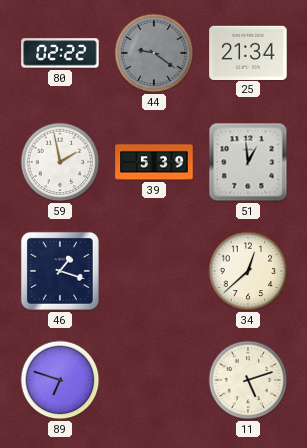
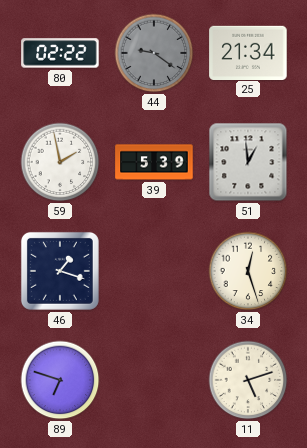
34: 12:38 -> 12:27 (248, 271)
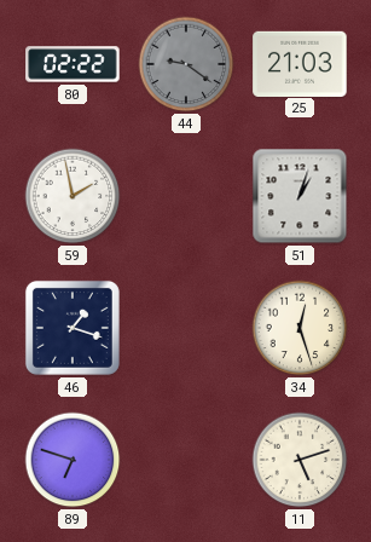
25: 21:34 -> 21:03 (300, 63)
39: 5:39 -> none (154, 162)
51: 12:59 -> 1:03 (300, 196)
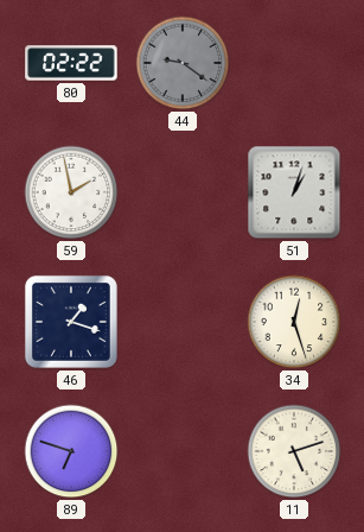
25: 21:03 -> none (300, 63)
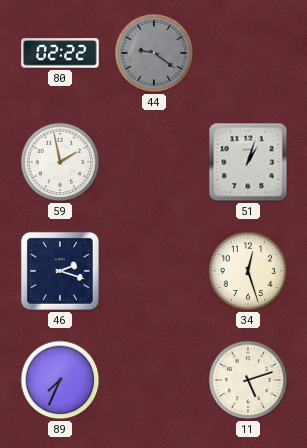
46: 1:18 -> 2:18 (60, 271)
89: 6:48 -> 7:34 (60, 380)
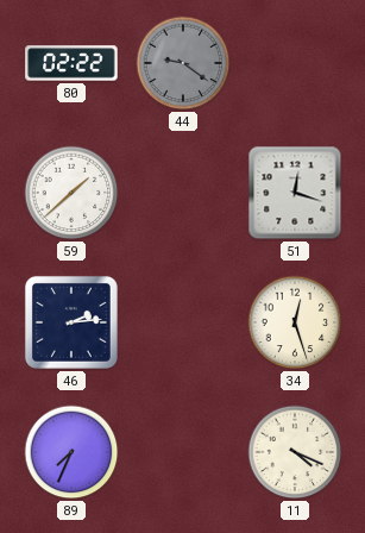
59: 1:58 -> 1:38 (71, 193)
51: 1:03 -> 12:18 (295, 193)
46: 2:18 -> 2:14 (71, 322)
11: 5:12 -> 4:19 (295, 452)
